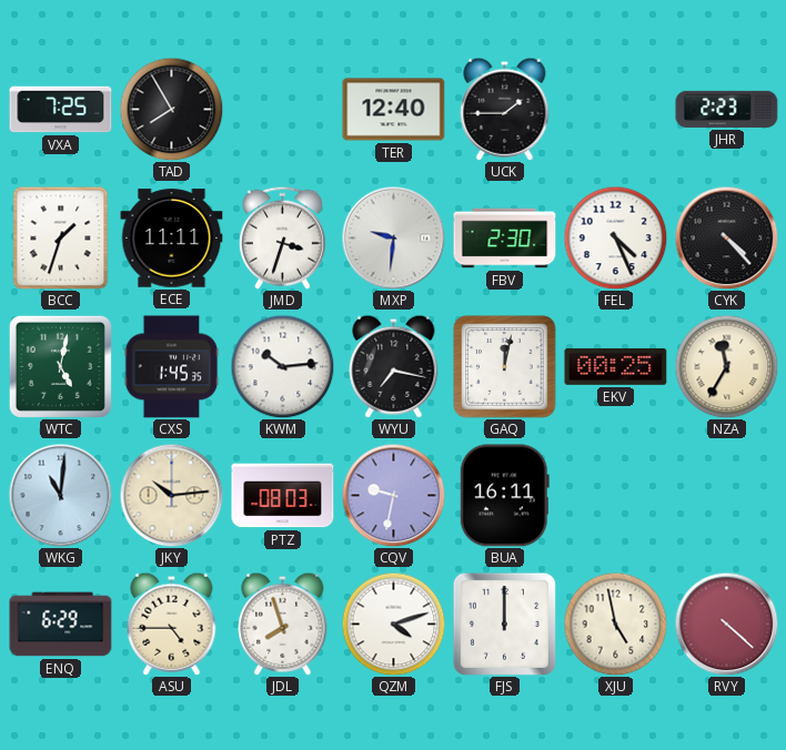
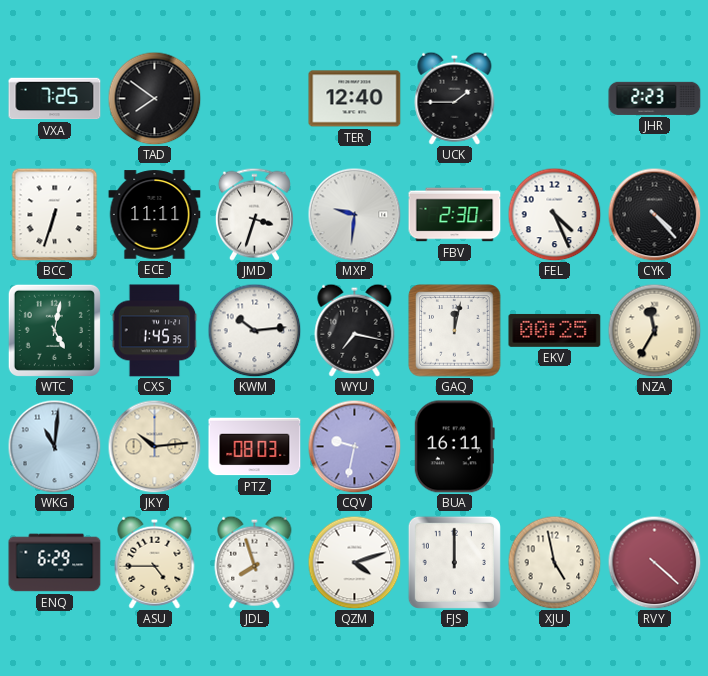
TAD: 7:55 -> 7:51 (154, 98)
BCC: 1:33 -> 6:33 (55, 214)
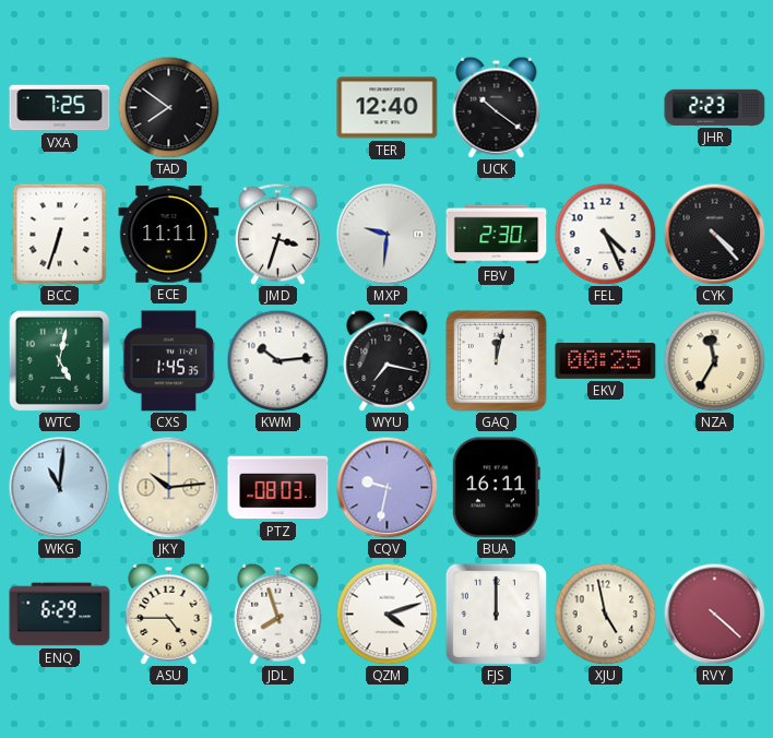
UCK: 1:45 -> 10:21 (497, 107)
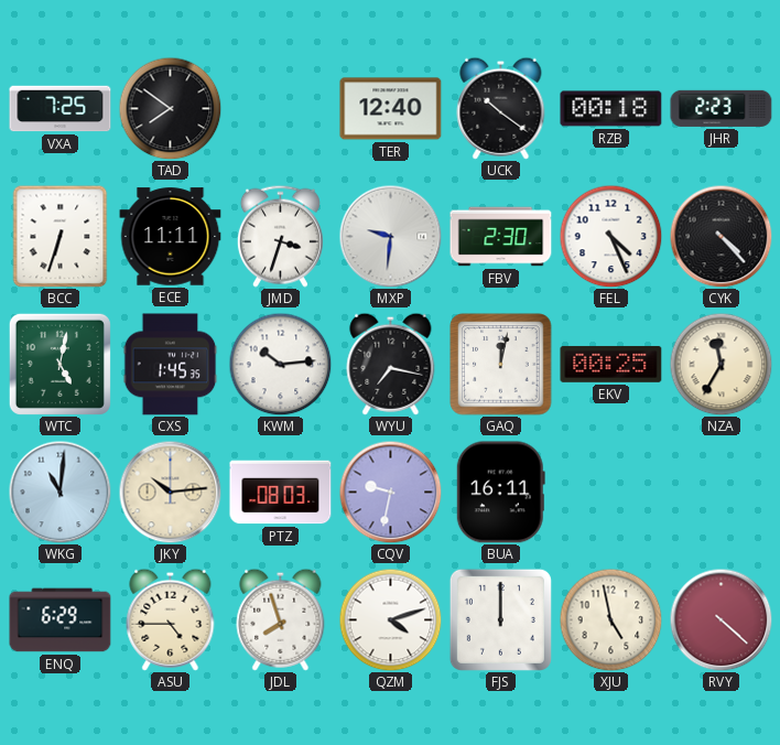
RZB: none -> 00:18 (611, 109)
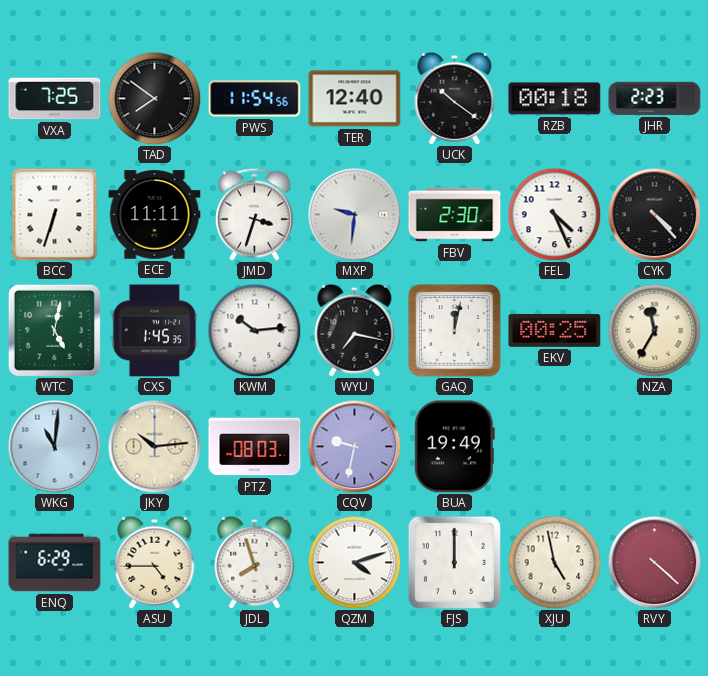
PWS: none -> 11:54 (255, 99)
BUA: 16:11 -> 19:49 (454, 447)
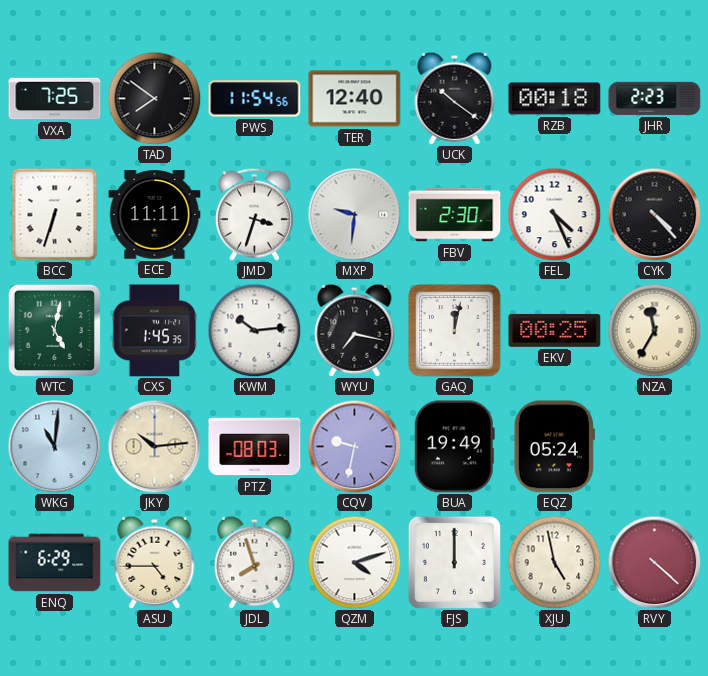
EQZ: none -> 05:24 (554, 447)
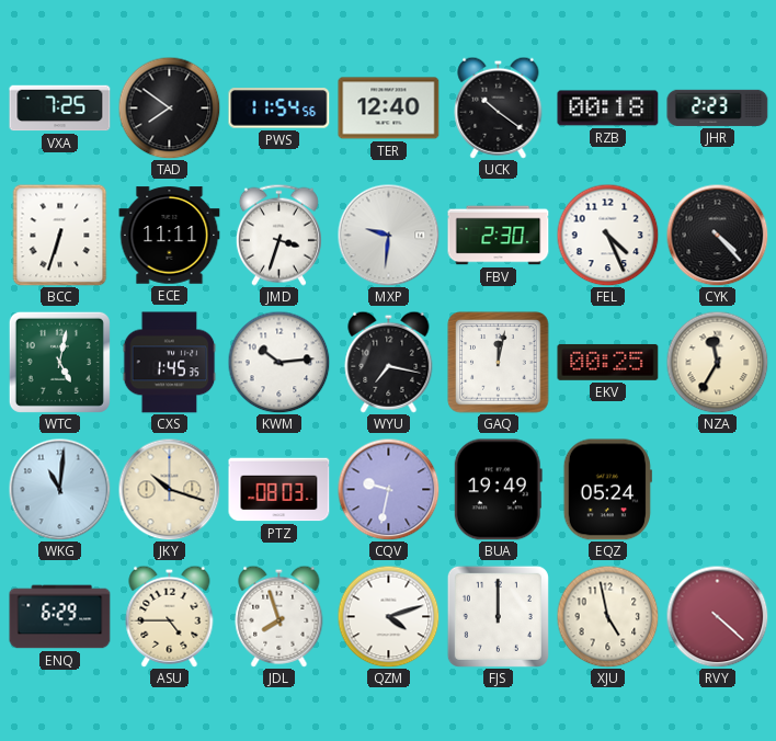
JKY: 10:14 -> 10:18 (169, 489)
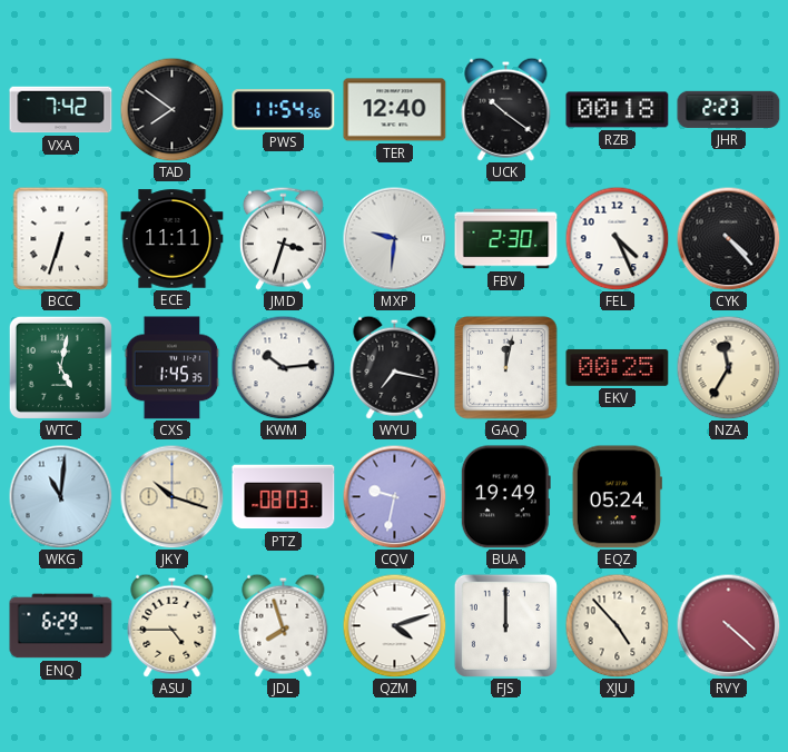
VXA: 7:25 -> 7:42 (61, 110)
XJU: 4:58 -> 4:53 (617, 625)
